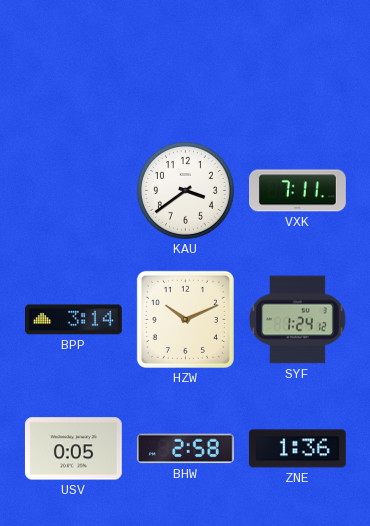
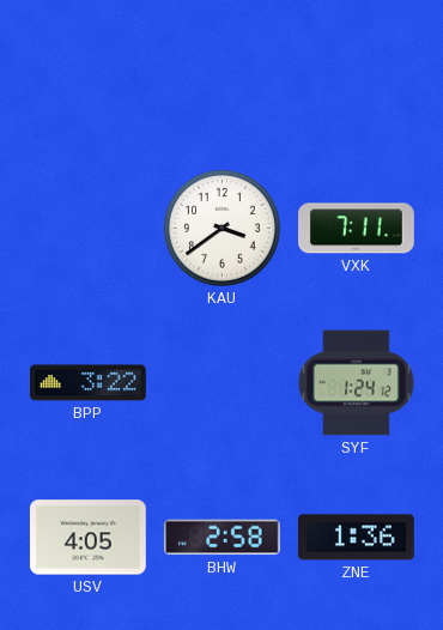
BPP: 3:14 -> 3:22 (89, 383)
HZW: 10:11 -> none (185, 319)
USV: 0:05 -> 4:05 (87, 538)
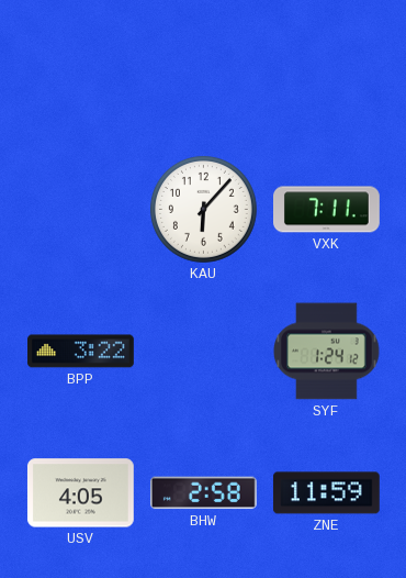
KAU: 3:39 -> 6:07 (203, 209)
ZNE: 1:36 -> 11:59 (326, 493)
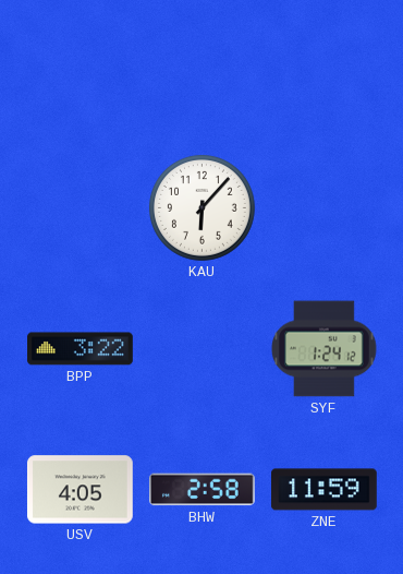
VXK: 7:11 -> none (327, 210)
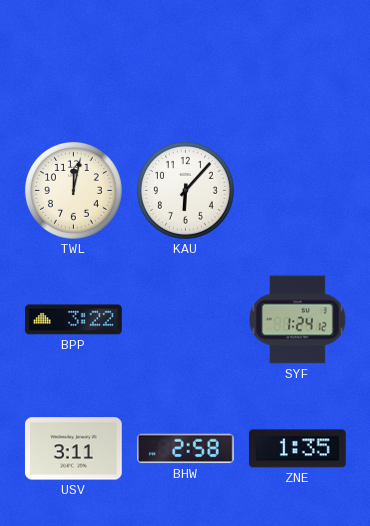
TWL: none -> 12:02 (73, 190)
USV: 4:05 -> 3:11 (73, 449)
ZNE: 11:59 -> 1:35 (297, 449)
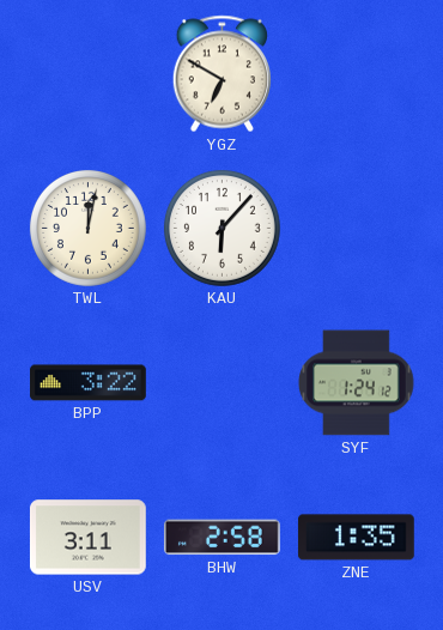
YGZ: none -> 6:50 (221, 74)
